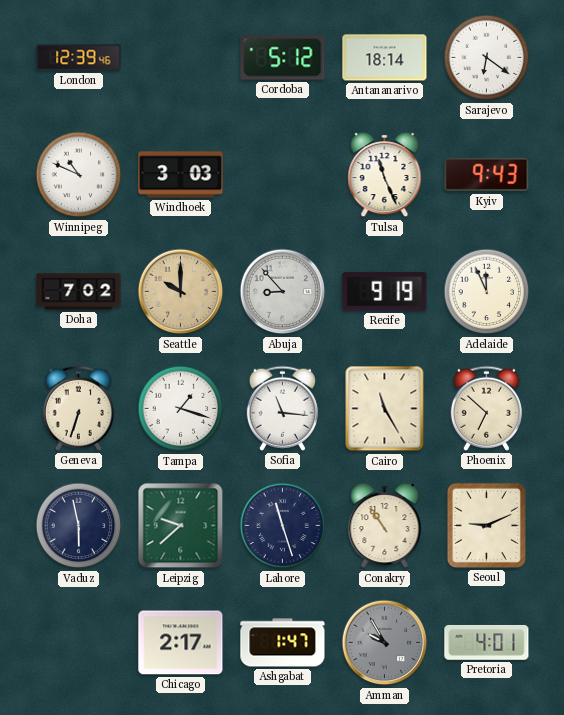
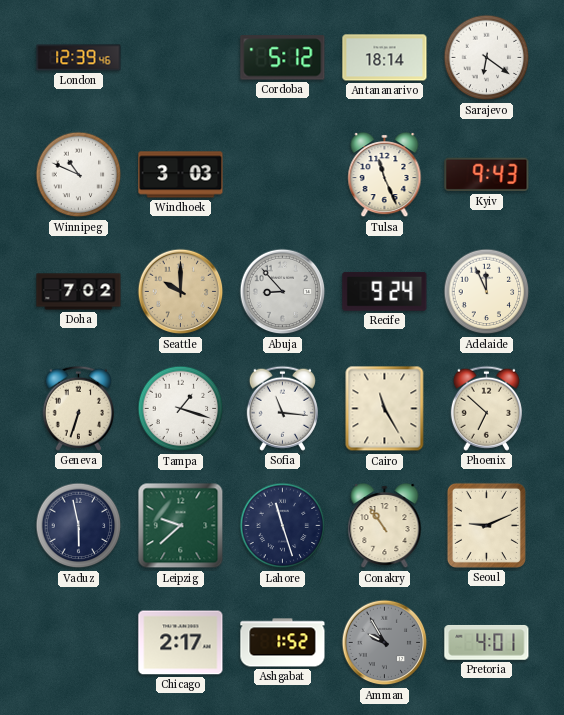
Recife: 9:19 -> 9:24 (385, 291)
Ashgabat: 1:47 -> 1:52 (283, 643)
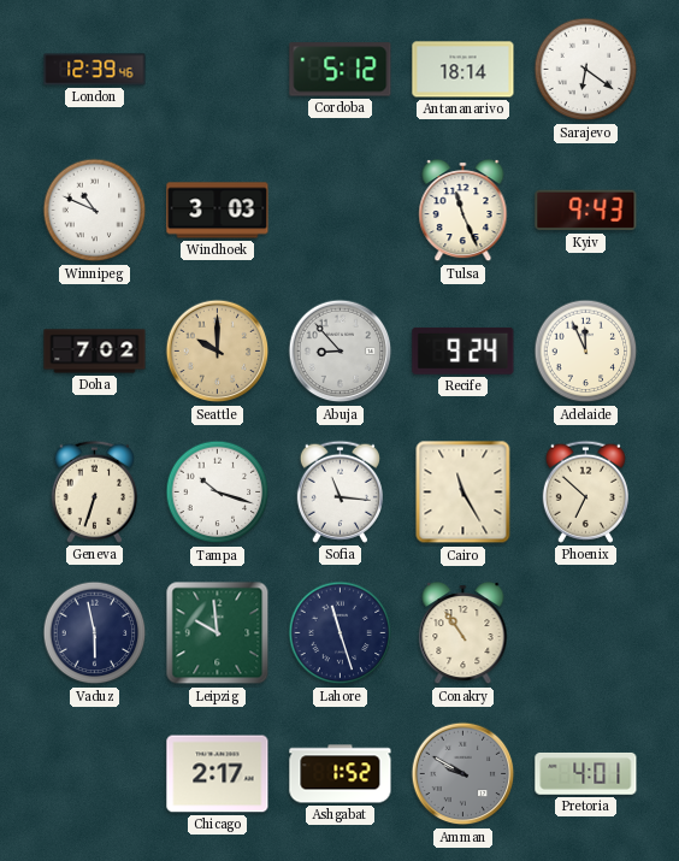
Tampa: 1:18 -> 10:18 (218, 493)
Leipzig: 9:38 -> 9:59 (218, 633)
Seoul: 9:11 -> none (486, 525)
Amman: 9:55 -> 9:50 (464, 774)
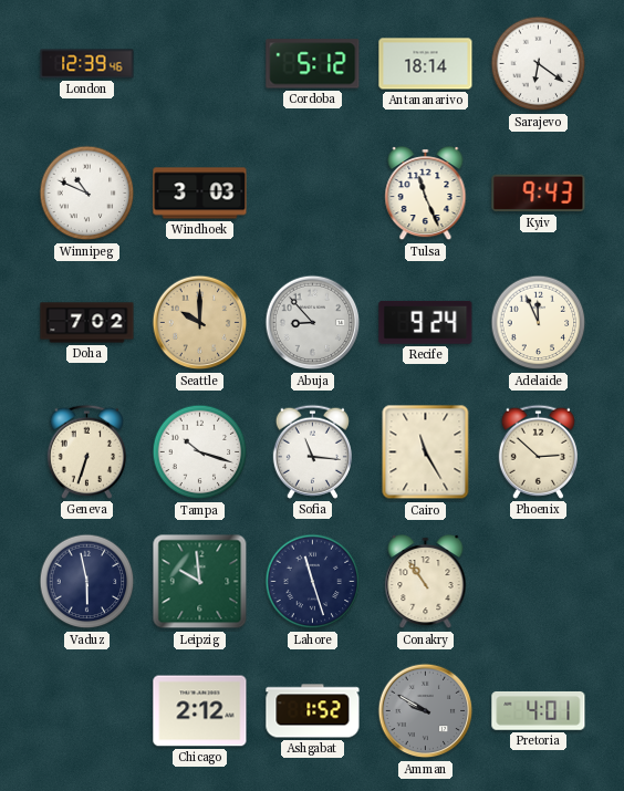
Phoenix: 6:52 -> 2:52 (538, 451)
Chicago: 2:17 -> 2:12 (200, 711)
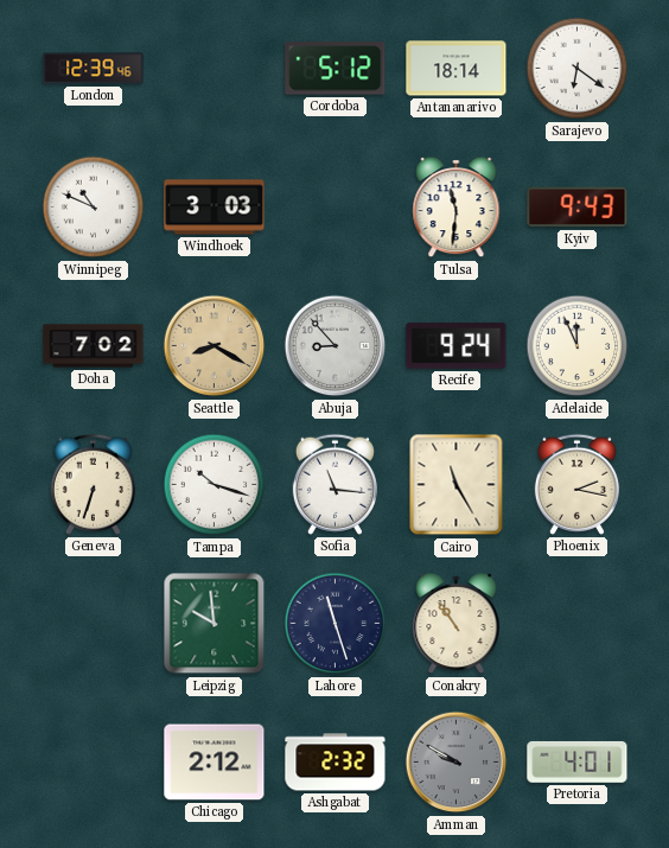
Tulsa: 11:26 -> 11:31 (457, 208)
Seattle: 10:00 -> 8:20 (215, 346)
Phoenix: 2:52 -> 2:17 (576, 484)
Vaduz: 5:58 -> none (87, 582)
Ashgabat: 1:52 -> 2:32 (336, 763)
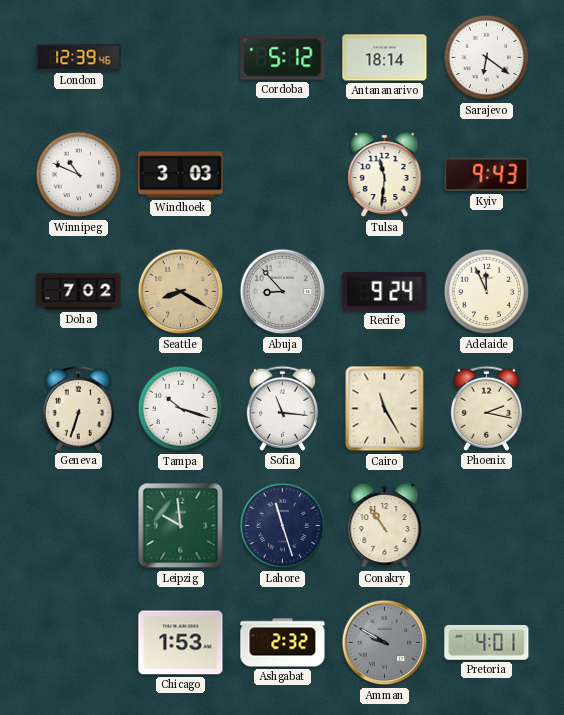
Chicago: 2:12 -> 1:53 (181, 643)
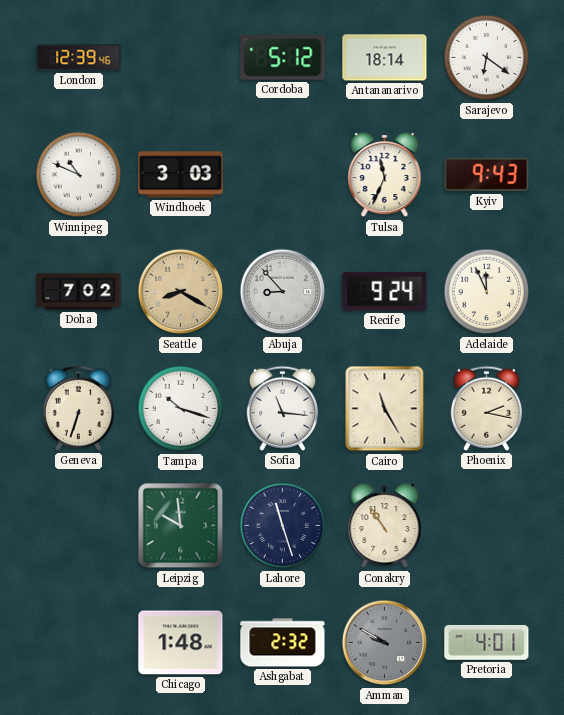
Tulsa: 11:31 -> 11:34 (385, 175)
Chicago: 1:53 -> 1:48 (181, 643)
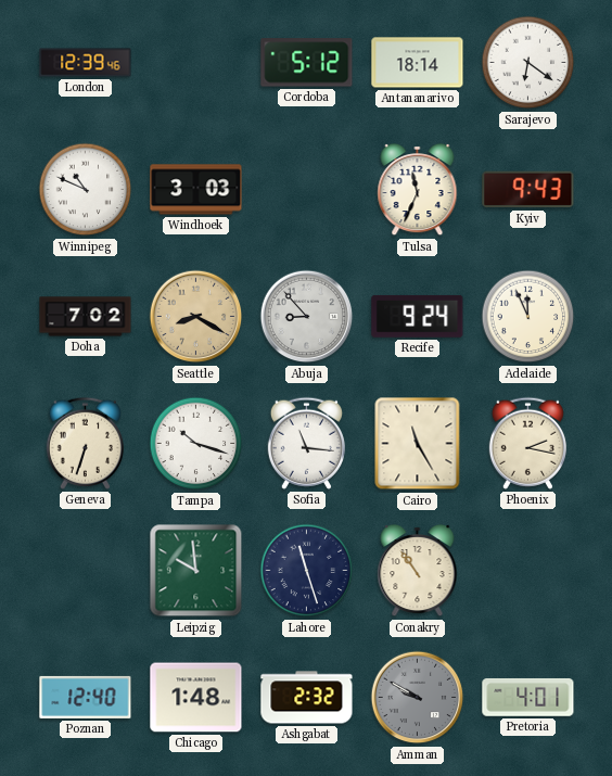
Poznan: none -> 12:40 (86, 697)
